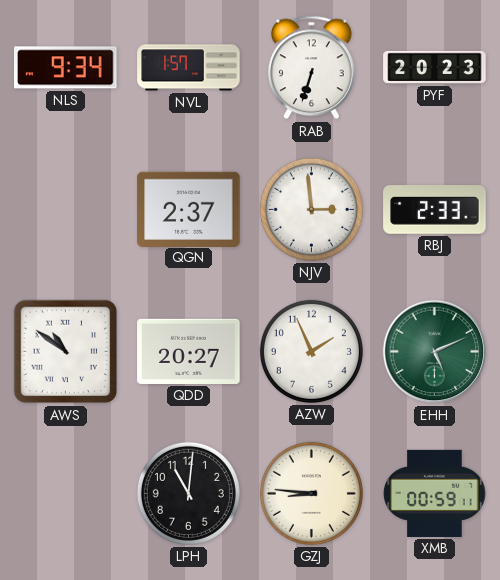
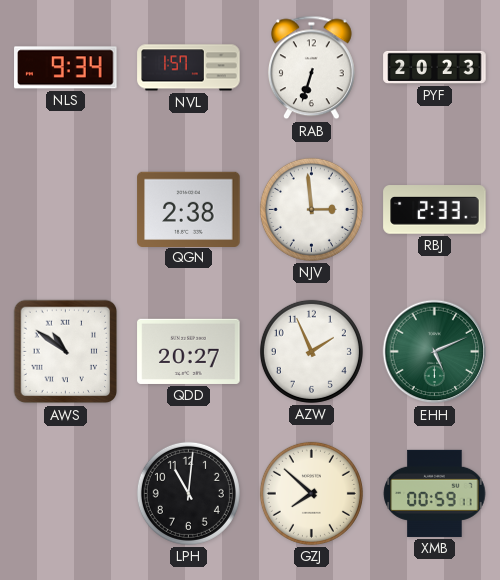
QGN: 2:37 -> 2:38 (189, 209)
GZJ: 8:46 -> 7:52 (311, 493)
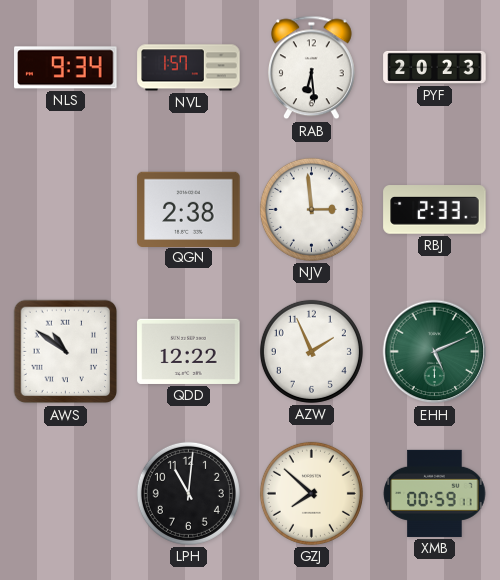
RAB: 6:33 -> 6:29 (311, 68)
QDD: 20:27 -> 12:22 (189, 351)
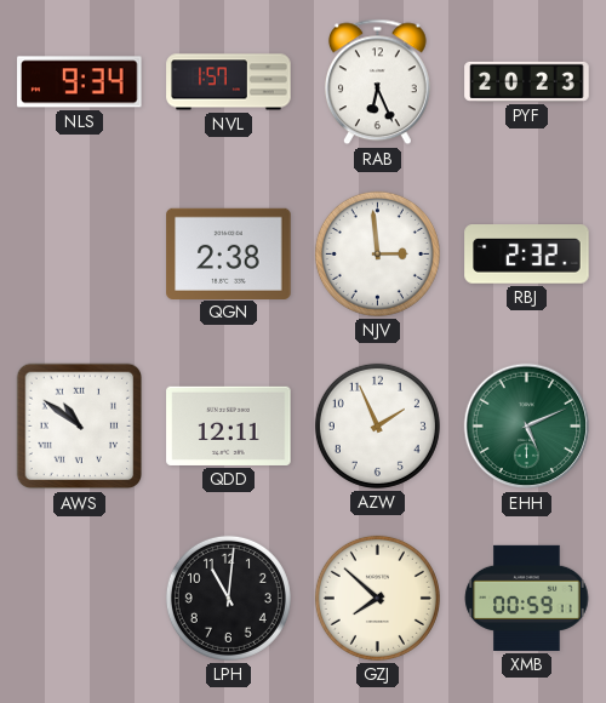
RAB: 6:29 -> 6:26 (377, 82)
RBJ: 2:33 -> 2:32 (527, 255)
QDD: 12:22 -> 12:11 (229, 425)
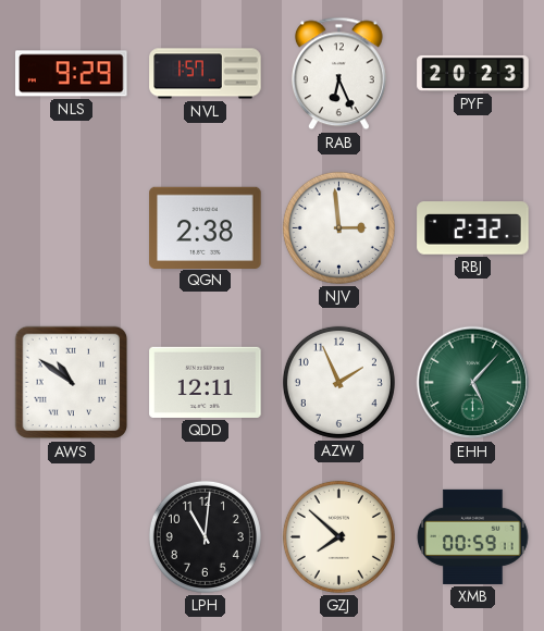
NLS: 9:34 -> 9:29 (72, 74)
EHH: 5:11 -> 5:07 (473, 383)
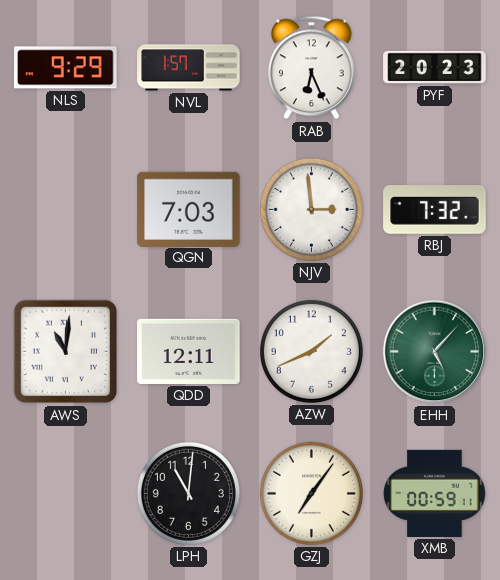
QGN: 2:38 -> 7:03 (189, 209)
RBJ: 2:32 -> 7:32 (435, 210)
AWS: 10:51 -> 11:01 (66, 352)
AZW: 1:56 -> 1:41 (311, 351)
GZJ: 7:52 -> 7:06 (311, 493)
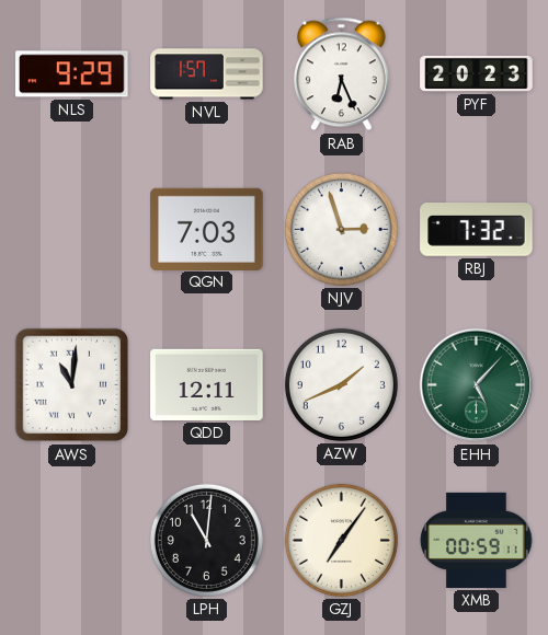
NJV: 2:59 -> 2:57 (341, 229)
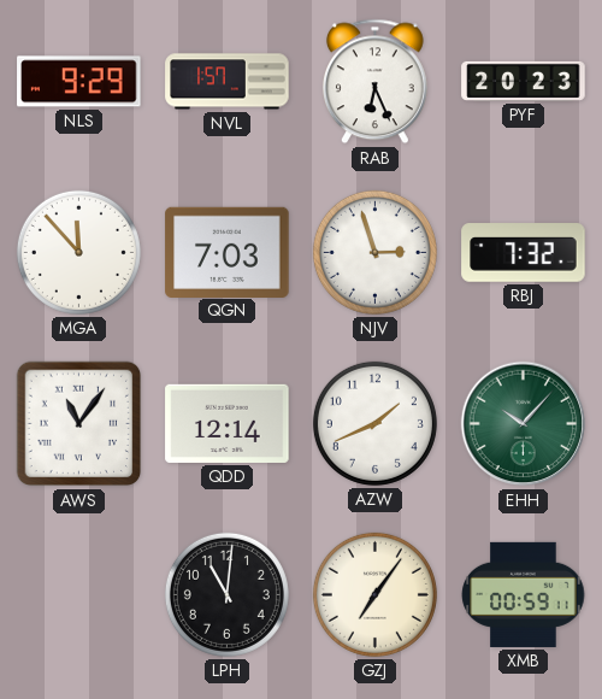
MGA: none -> 11:53 (78, 252)
AWS: 11:01 -> 11:06 (79, 424)
QDD: 12:11 -> 12:14 (228, 423)
EHH: 5:07 -> 10:07 (524, 424)
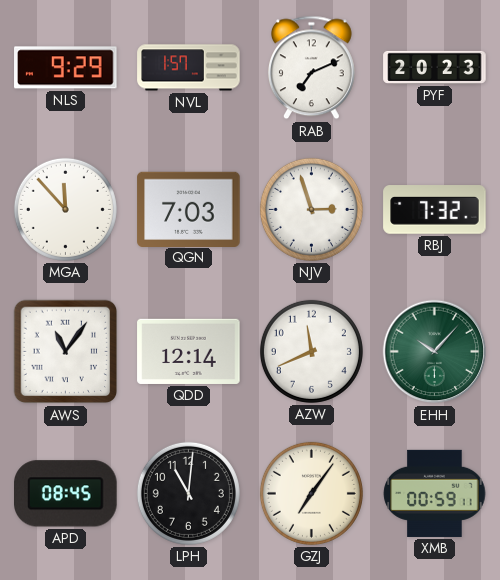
RAB: 6:26 -> 7:11 (311, 68)
AZW: 1:41 -> 11:41 (311, 351)
APD: none -> 08:45 (66, 494)
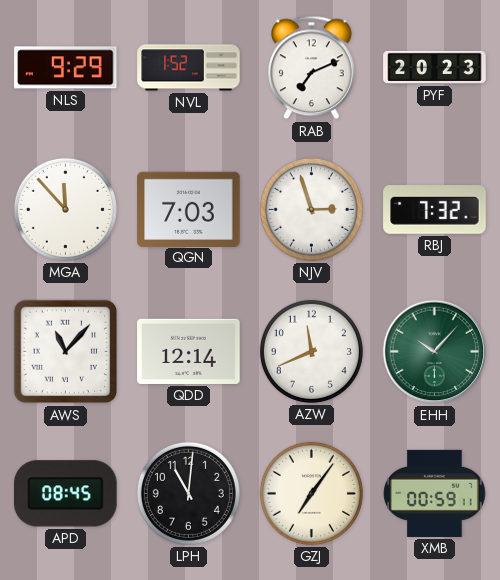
NVL: 1:57 -> 1:52 (189, 68)
AWS: 11:06 -> 11:07 (66, 352)
